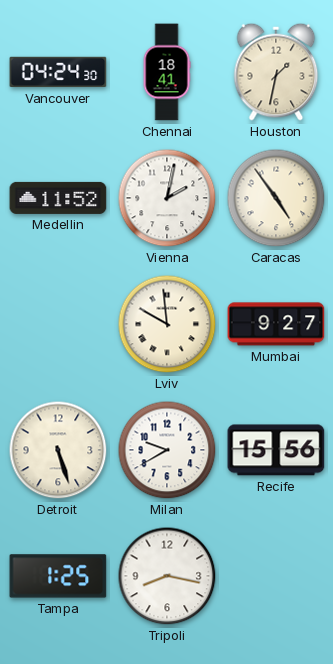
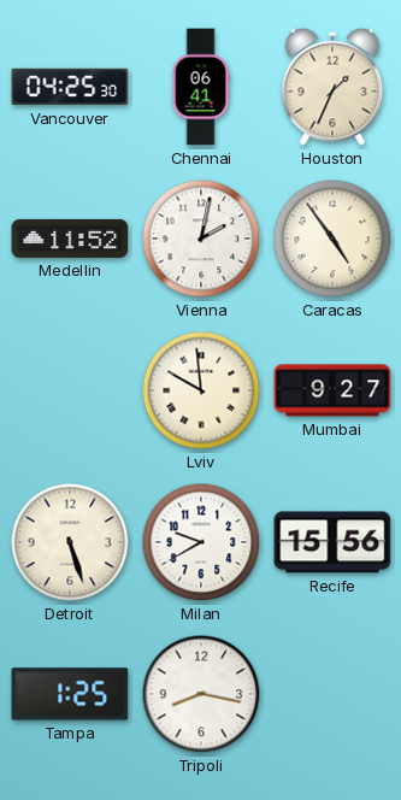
Vancouver: 04:24 -> 04:25 (70, 87)
Chennai: 18:41 -> 06:41 (201, 87)
Houston: 1:32 -> 1:34 (332, 87)
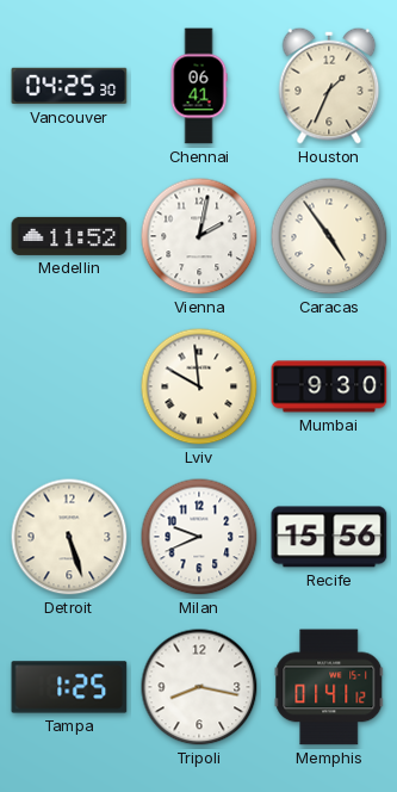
Mumbai: 9:27 -> 9:30 (329, 386)
Milan: 9:40 -> 9:41 (199, 537)
Memphis: none -> 01:41 (329, 687)
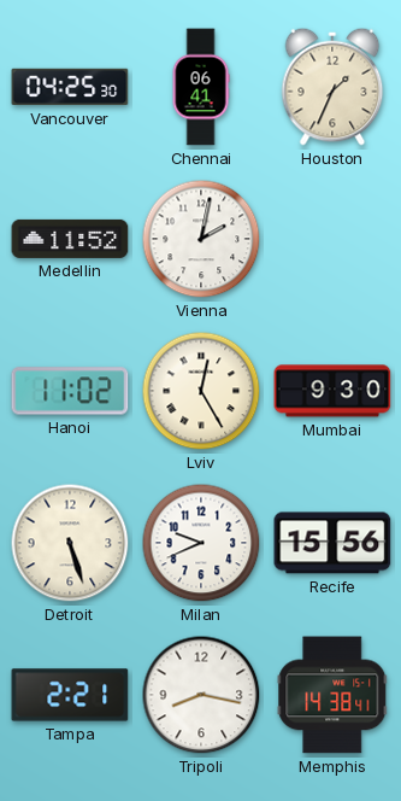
Caracas: 4:54 -> none (329, 236)
Hanoi: none -> 11:02 (70, 391)
Lviv: 9:59 -> 12:25 (201, 391)
Tampa: 1:25 -> 2:21 (70, 695)
Memphis: 01:41 -> 14:38 (332, 695)
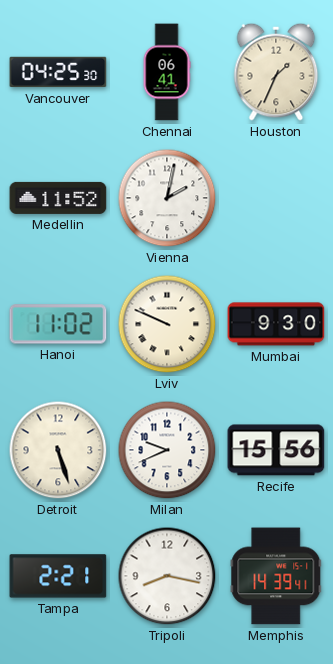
Lviv: 12:25 -> 9:49 (167, 324)
Memphis: 14:38 -> 14:39 (276, 576)
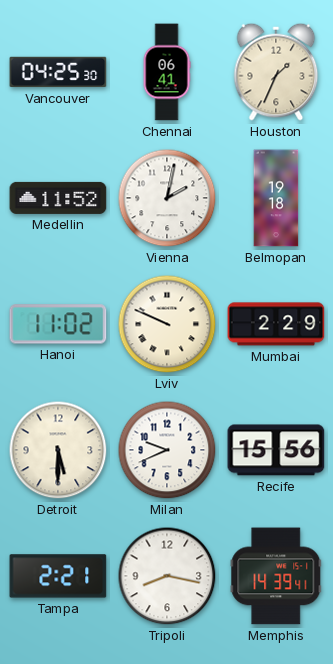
Belmopan: none -> 19:18 (276, 198)
Mumbai: 9:30 -> 2:29 (276, 324)
Detroit: 5:27 -> 5:30 (58, 450)
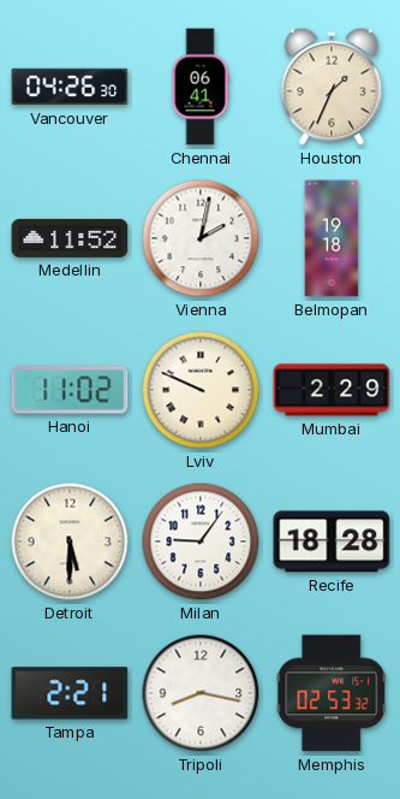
Vancouver: 04:25 -> 04:26 (70, 87)
Milan: 9:41 -> 9:06 (201, 541)
Recife: 15:56 -> 18:28 (332, 541)
Memphis: 14:39 -> 02:53 (332, 693)
